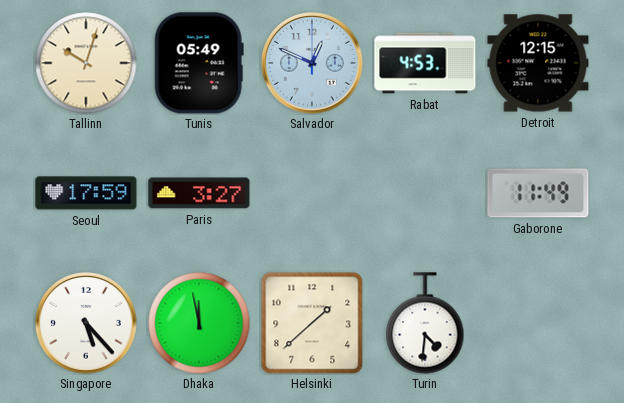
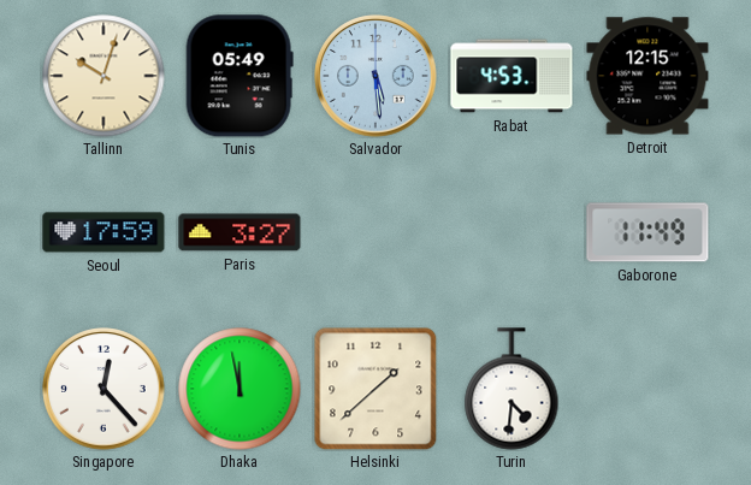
Salvador: 12:49 -> 5:29 (375, 76)
Singapore: 5:23 -> 12:23 (104, 389)
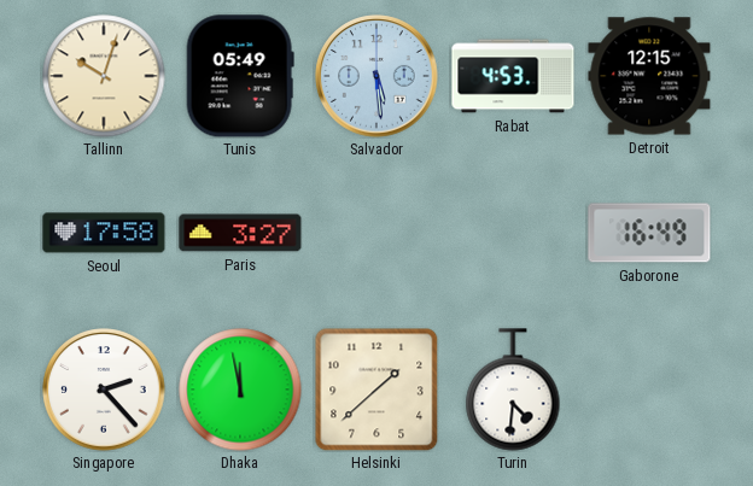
Seoul: 17:59 -> 17:58 (104, 233)
Gaborone: 11:49 -> 16:49 (649, 233)
Singapore: 12:23 -> 2:23 (104, 390)
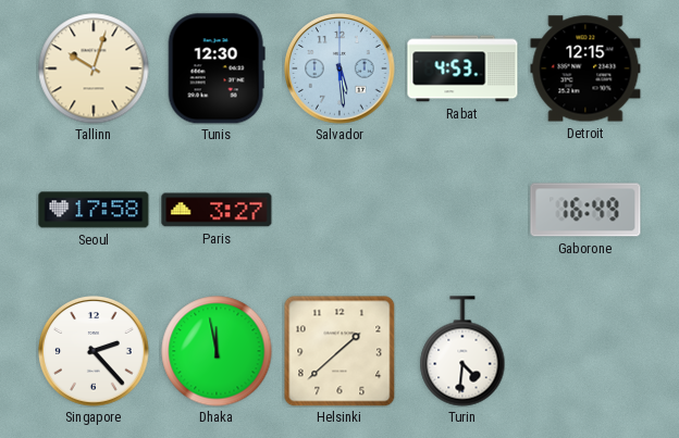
Tunis: 05:49 -> 12:30 (217, 68)
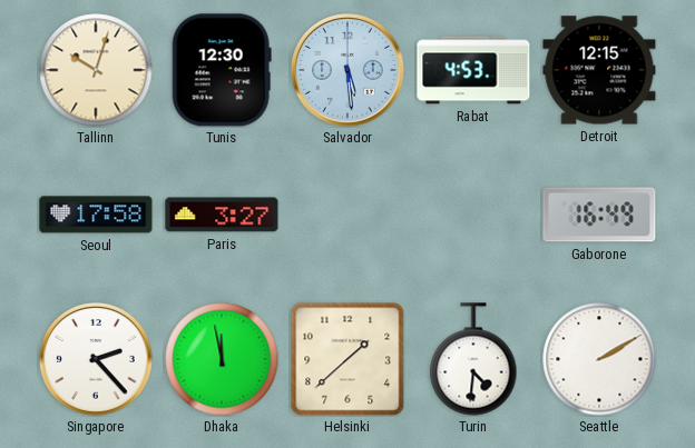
Seattle: none -> 2:10 (599, 359)
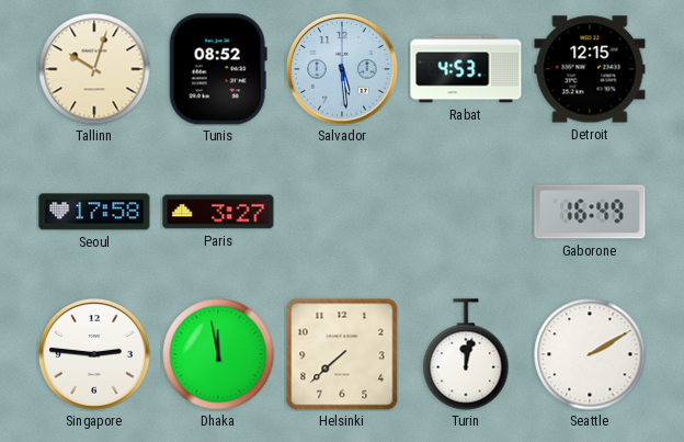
Tunis: 12:30 -> 08:52 (218, 69)
Singapore: 2:23 -> 2:46 (94, 354)
Helsinki: 1:38 -> 7:38 (342, 354)
Turin: 4:31 -> 12:02 (466, 354)
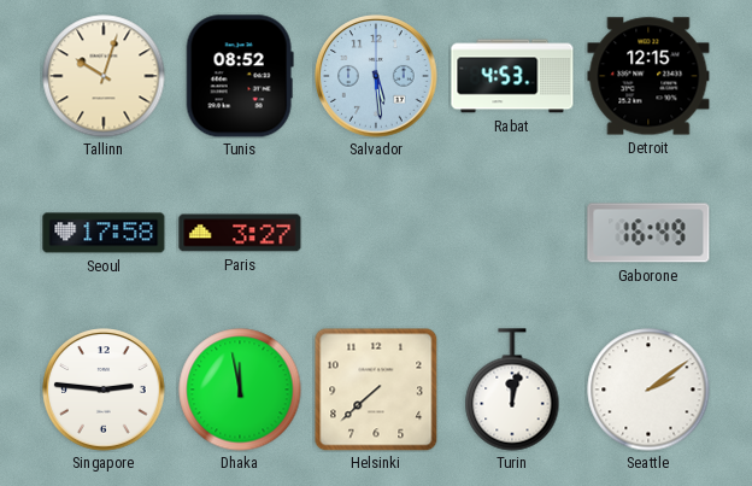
Seattle: 2:10 -> 2:09 (648, 390)
